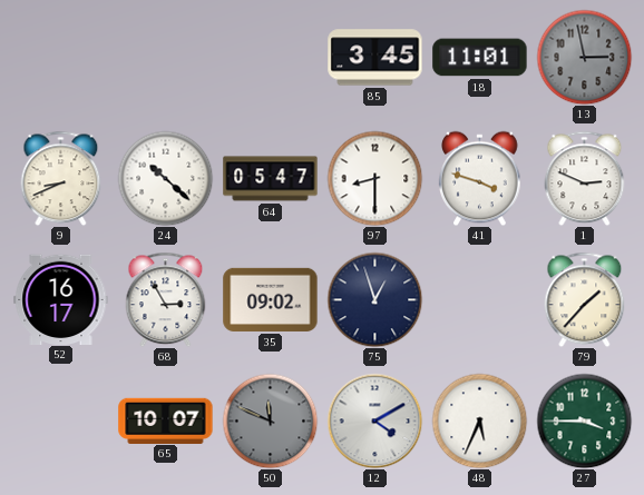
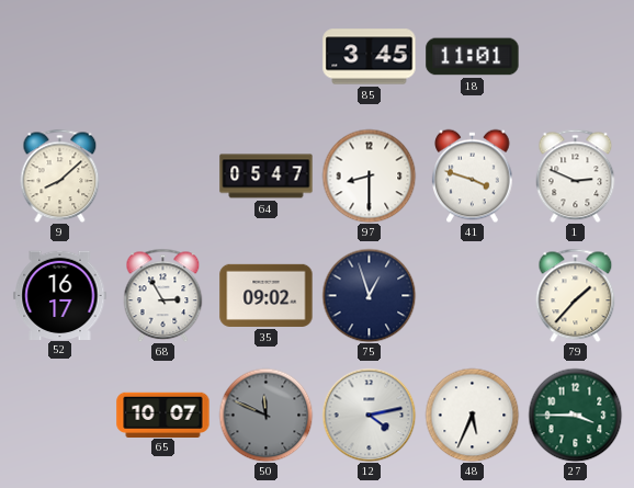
13: 2:58 -> none (584, 57)
9: 8:41 -> 8:08 (60, 175)
24: 10:22 -> none (165, 178)
12: 4:10 -> 4:13 (369, 415)
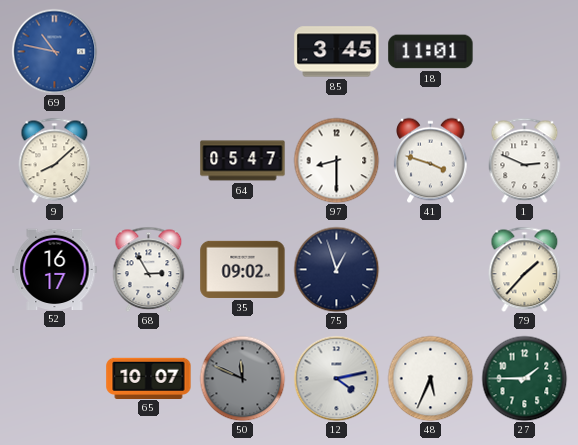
69: none -> 10:47 (54, 51)
27: 3:45 -> 1:45 (524, 378)
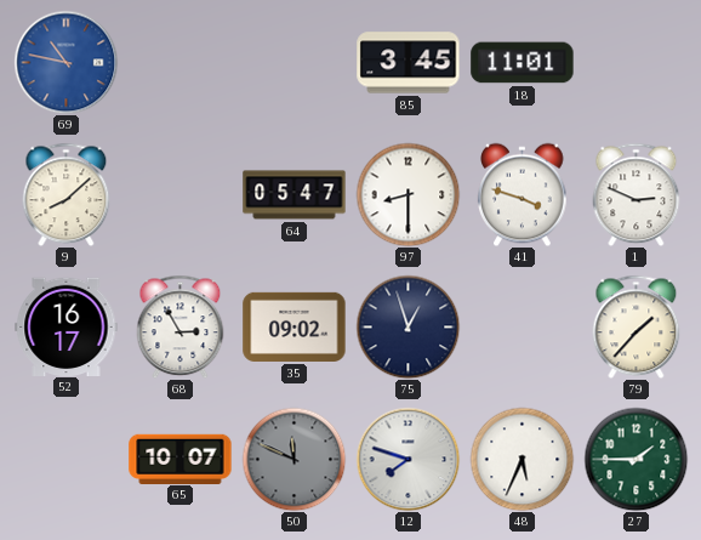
12: 4:13 -> 7:48 (408, 459)
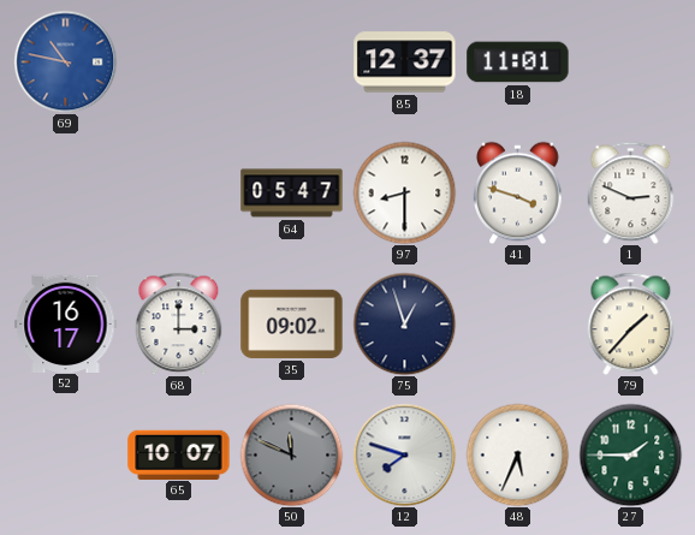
85: 3:45 -> 12:37 (405, 63)
9: 8:08 -> none (67, 194)
68: 2:55 -> 3:00 (179, 323)
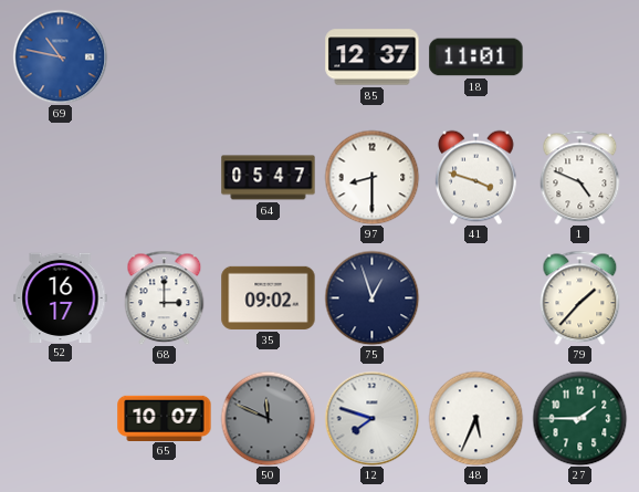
1: 2:49 -> 4:49 (580, 177)
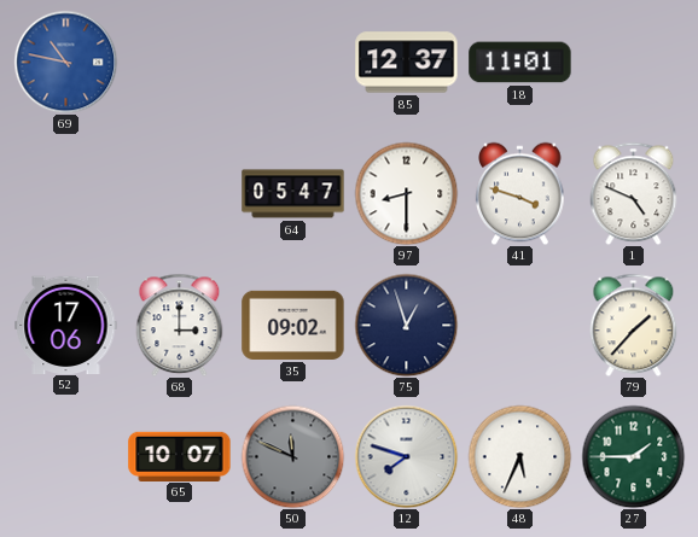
52: 16:17 -> 17:06 (66, 325)
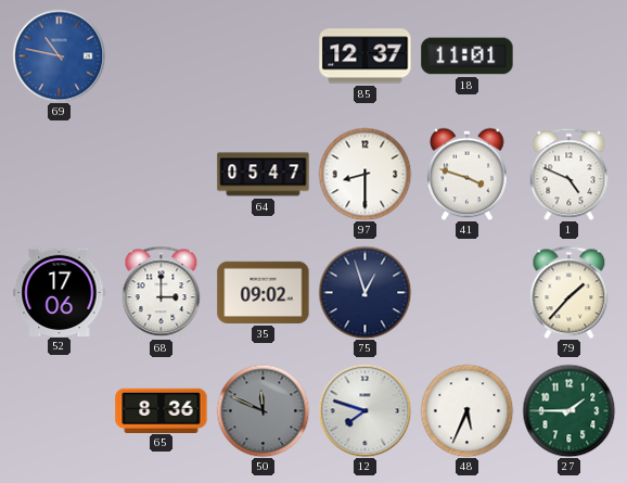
65: 10:07 -> 8:36 (162, 410)
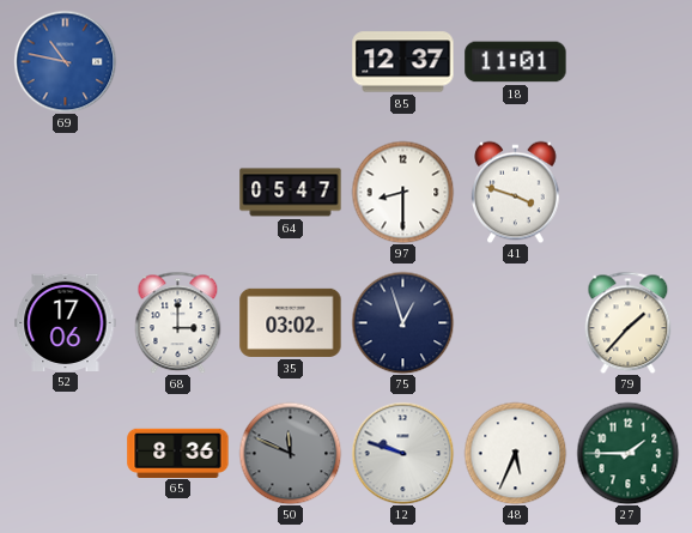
1: 4:49 -> none (570, 174)
35: 09:02 -> 03:02 (291, 322)
12: 7:48 -> 9:48 (402, 453)
